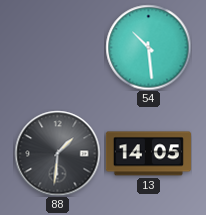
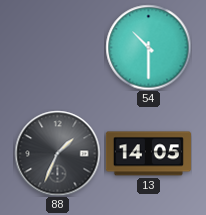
54: 10:29 -> 10:30 (148, 47)
88: 1:31 -> 1:34 (57, 153)
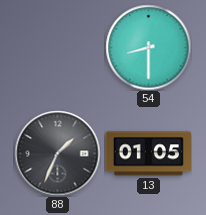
54: 10:30 -> 8:30 (148, 47)
13: 14:05 -> 01:05 (148, 154)
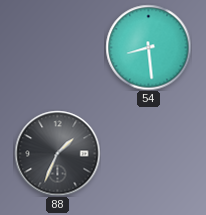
54: 8:30 -> 8:29 (148, 47)
13: 01:05 -> none (148, 154)
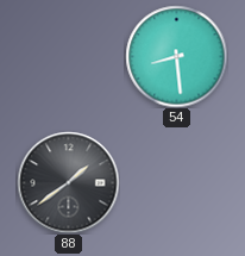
88: 1:34 -> 1:39 (68, 182)
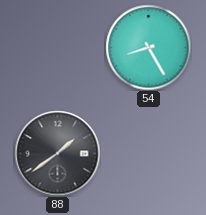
54: 8:29 -> 8:25 (148, 47)
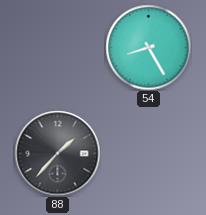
88: 1:39 -> 1:37 (57, 153)
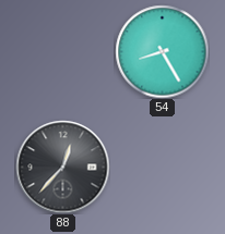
88: 1:37 -> 12:37 (62, 167)
